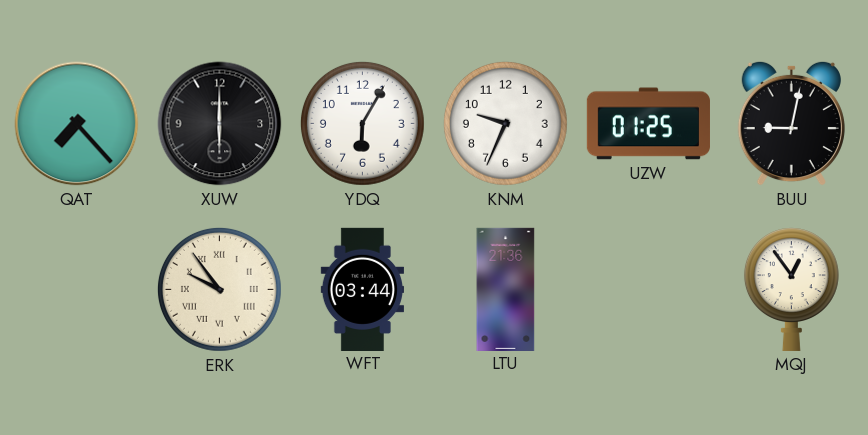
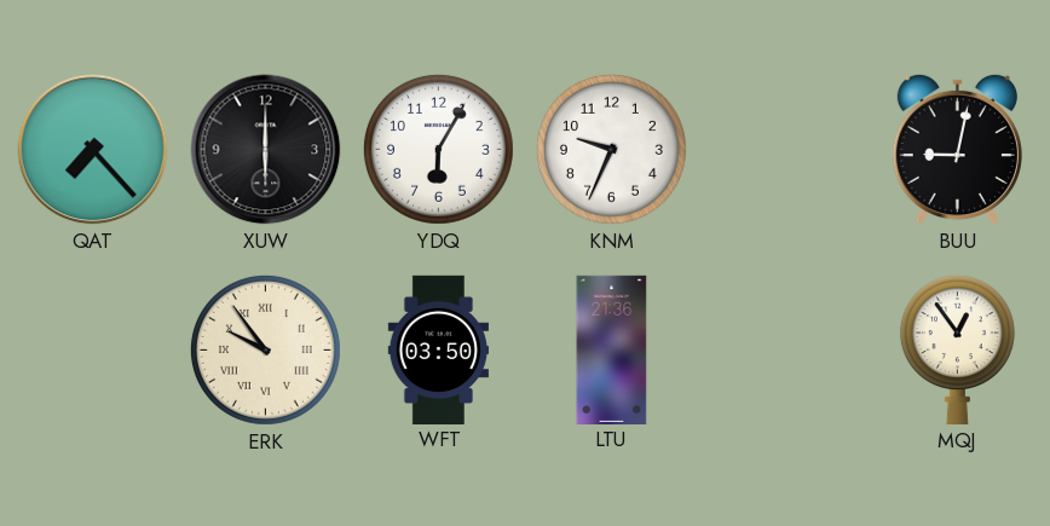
UZW: 01:25 -> none (648, 124)
WFT: 03:44 -> 03:50 (438, 349)
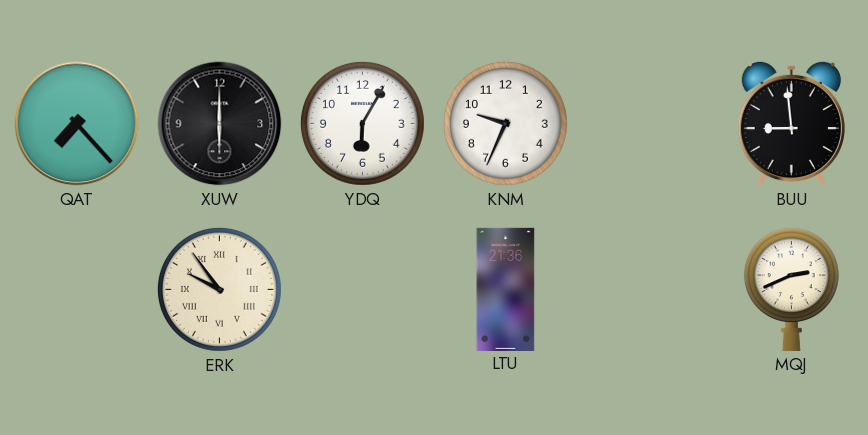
BUU: 9:02 -> 8:59 (791, 123)
WFT: 03:50 -> none (438, 349)
MQJ: 12:54 -> 2:41 (791, 289)
